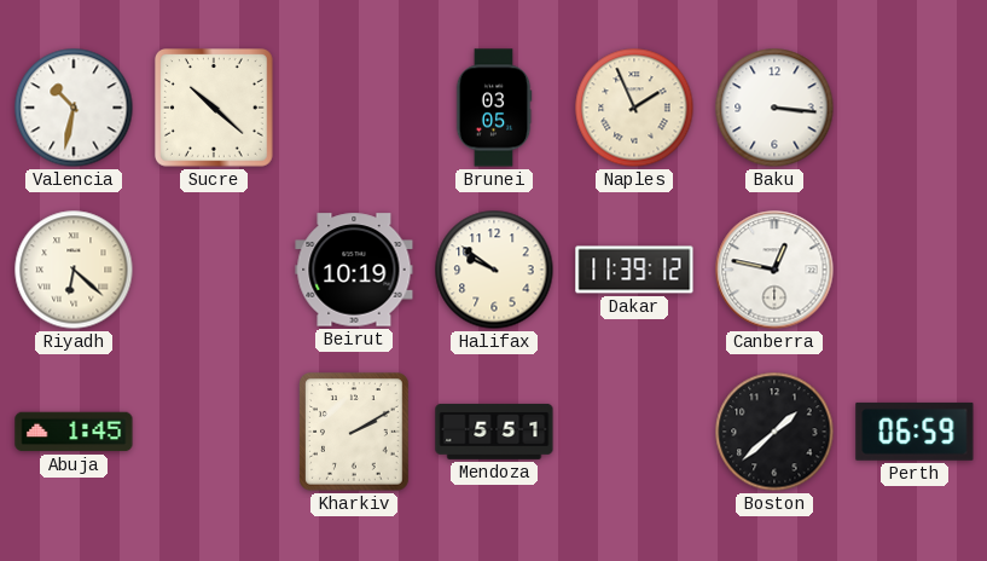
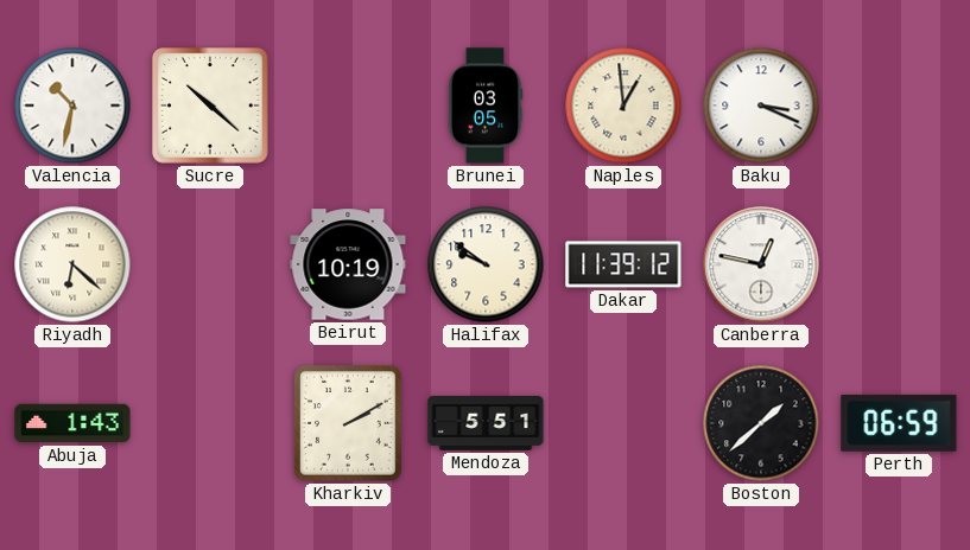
Naples: 1:56 -> 12:59 (623, 105)
Baku: 3:16 -> 3:19 (761, 105)
Abuja: 1:45 -> 1:43 (72, 423)
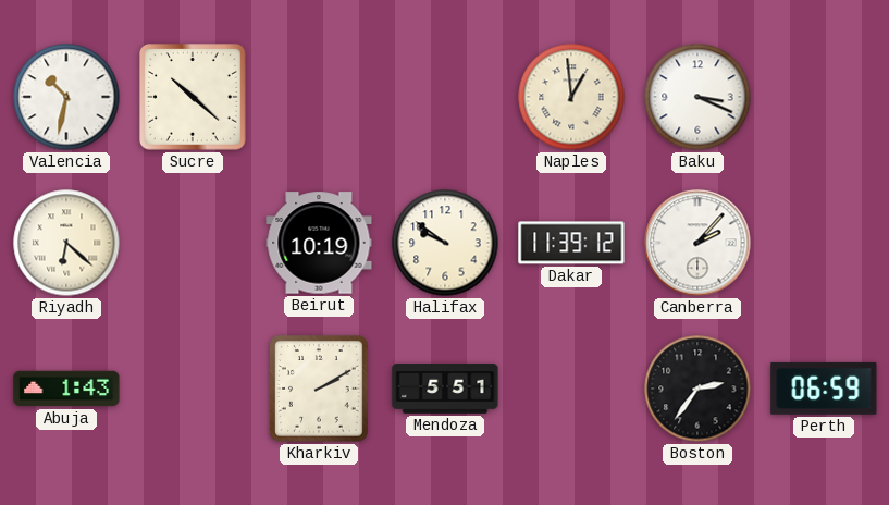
Brunei: 03:05 -> none (486, 105)
Canberra: 12:47 -> 2:07 (697, 243)
Boston: 1:38 -> 2:36 (697, 389)
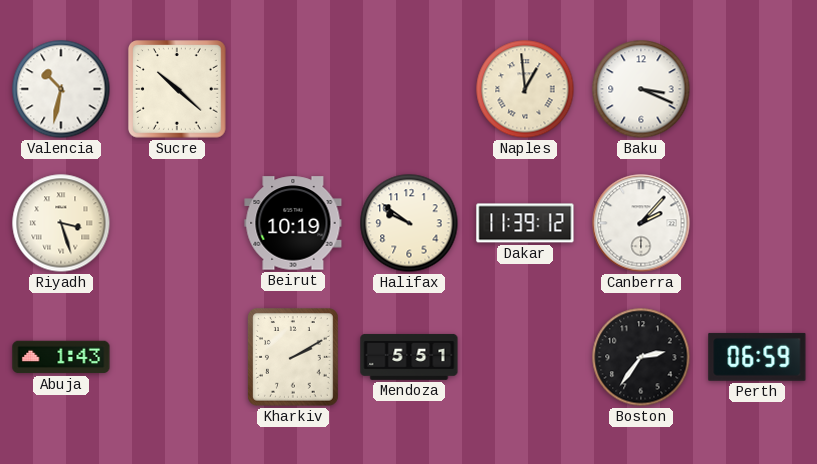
Riyadh: 6:22 -> 3:27 (61, 223)
